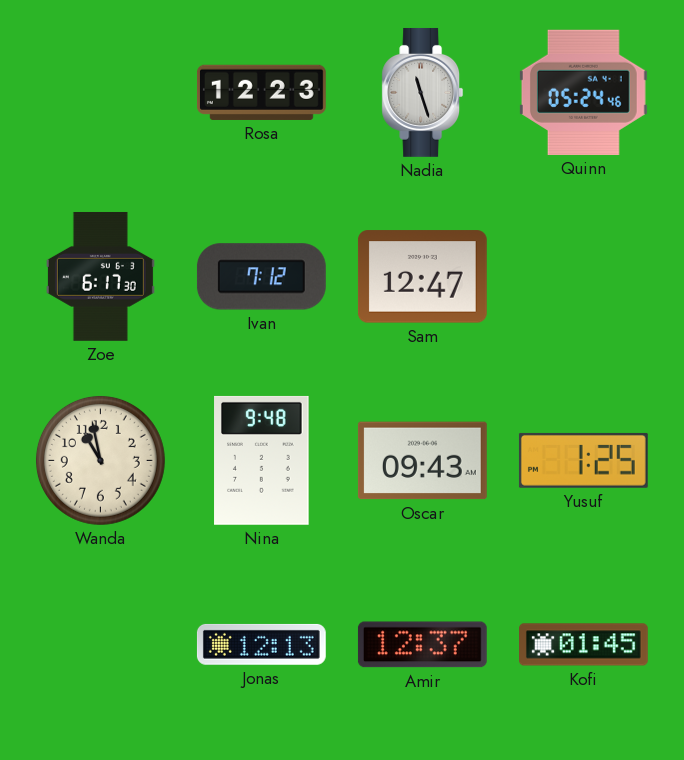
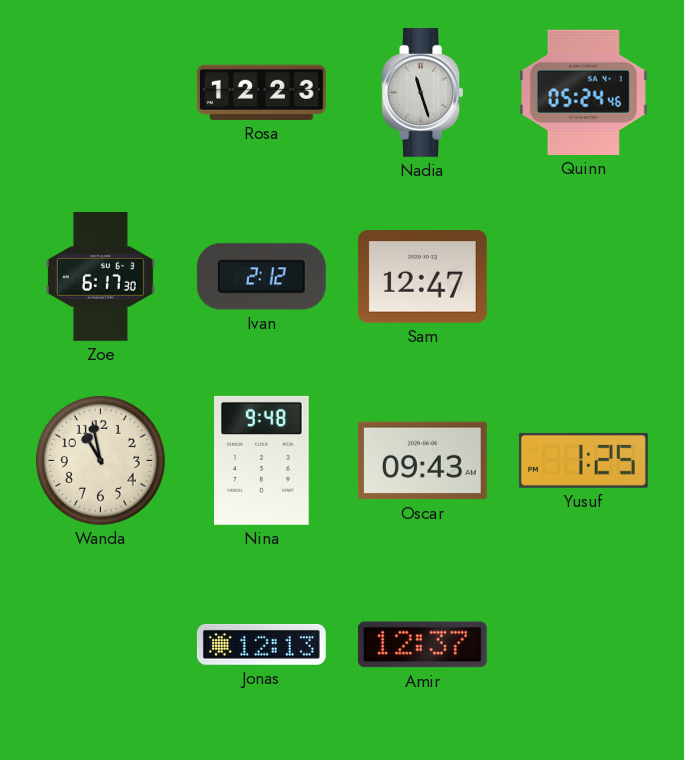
Ivan: 7:12 -> 2:12 (261, 277)
Kofi: 01:45 -> none (584, 645)
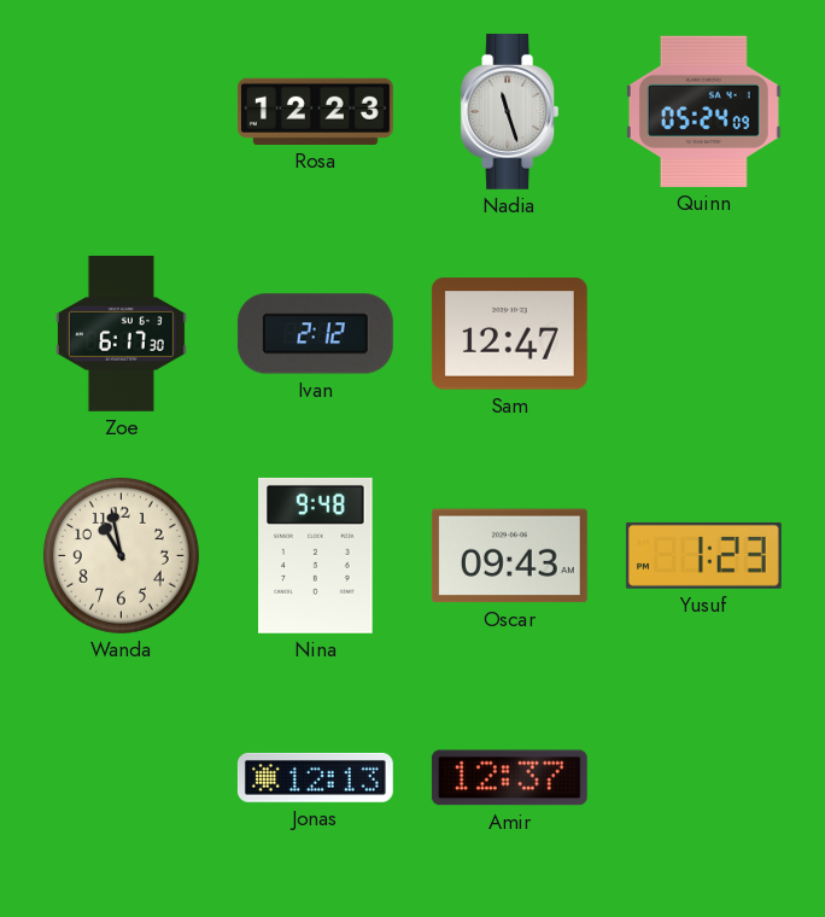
Quinn: 05:24:46 -> 05:24:09 (703, 111)
Yusuf: 1:25 -> 1:23 (703, 555)
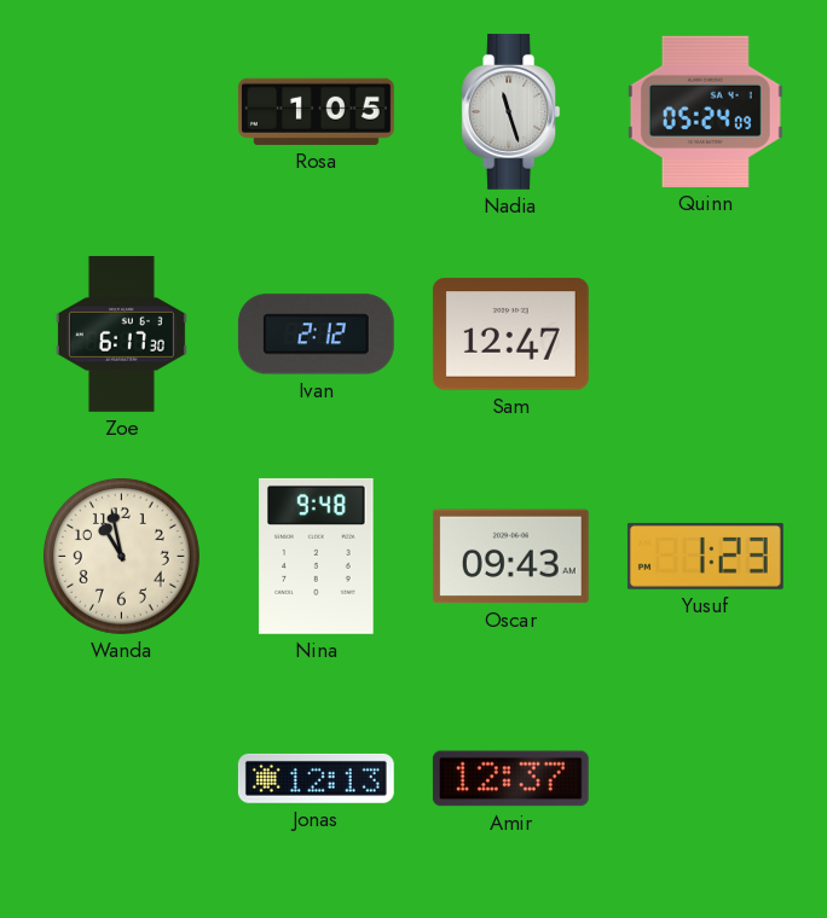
Rosa: 12:23 -> 1:05 (316, 111)
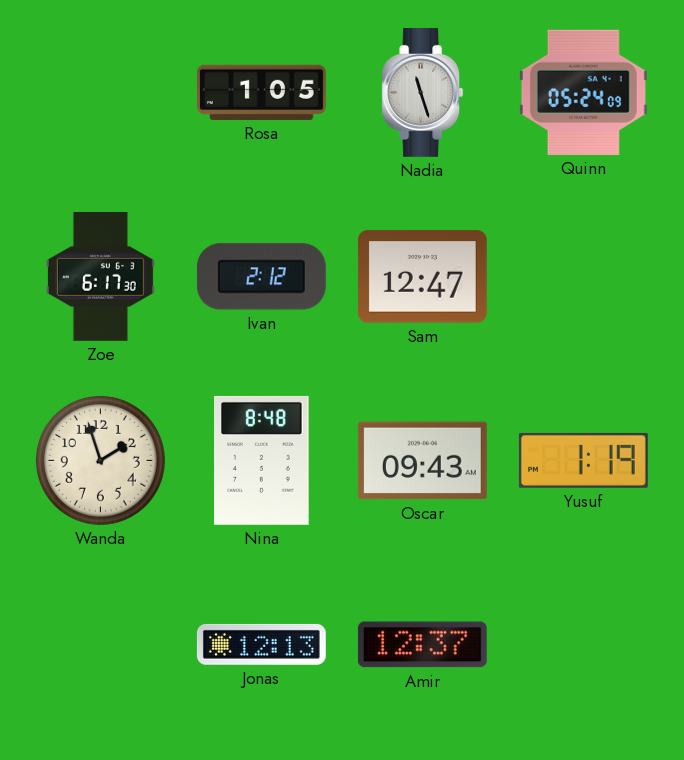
Wanda: 10:58 -> 1:57 (100, 460)
Nina: 9:48 -> 8:48 (262, 460)
Yusuf: 1:23 -> 1:19 (583, 460)
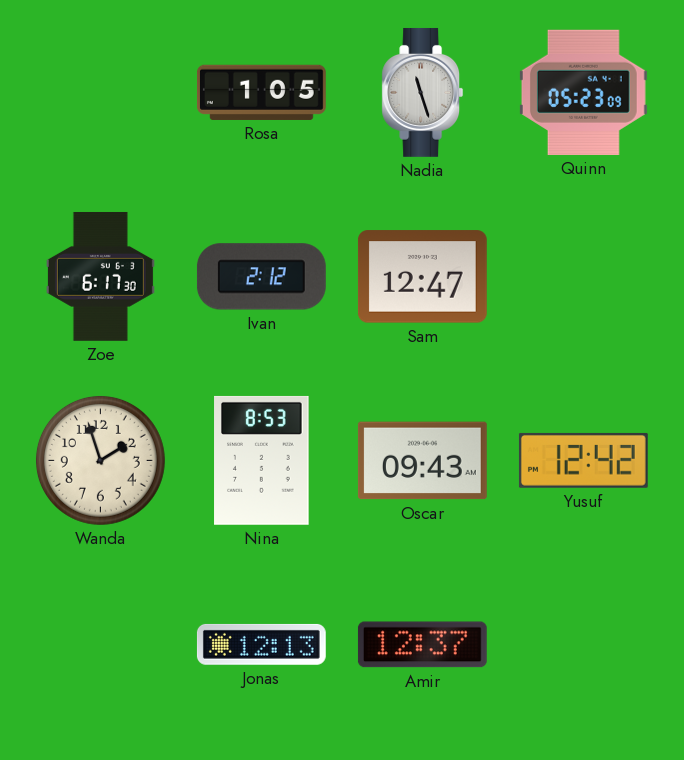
Quinn: 05:24 -> 05:23 (583, 92)
Nina: 8:48 -> 8:53 (262, 460)
Yusuf: 1:19 -> 12:42 (583, 460)
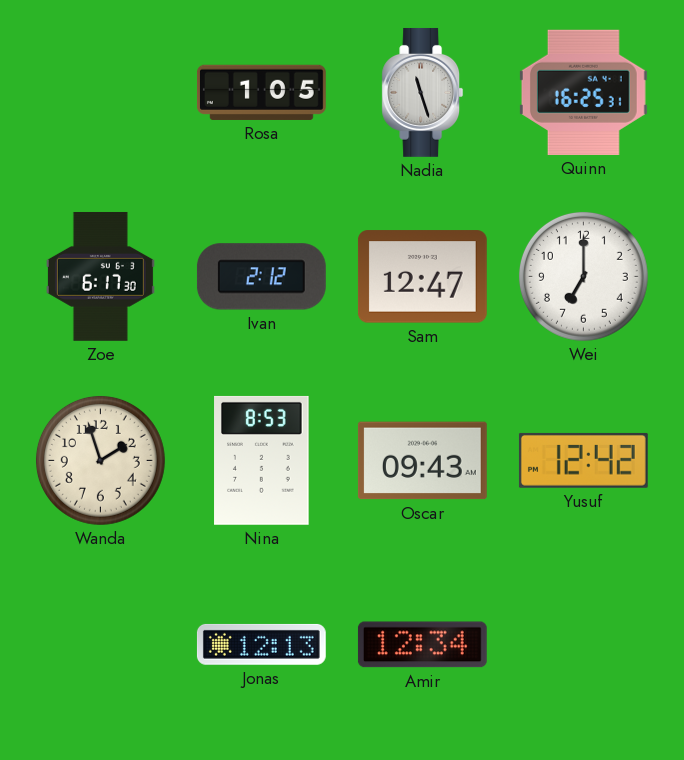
Quinn: 05:23 -> 16:25 (583, 92)
Wei: none -> 7:00 (583, 276)
Amir: 12:37 -> 12:34 (422, 645)
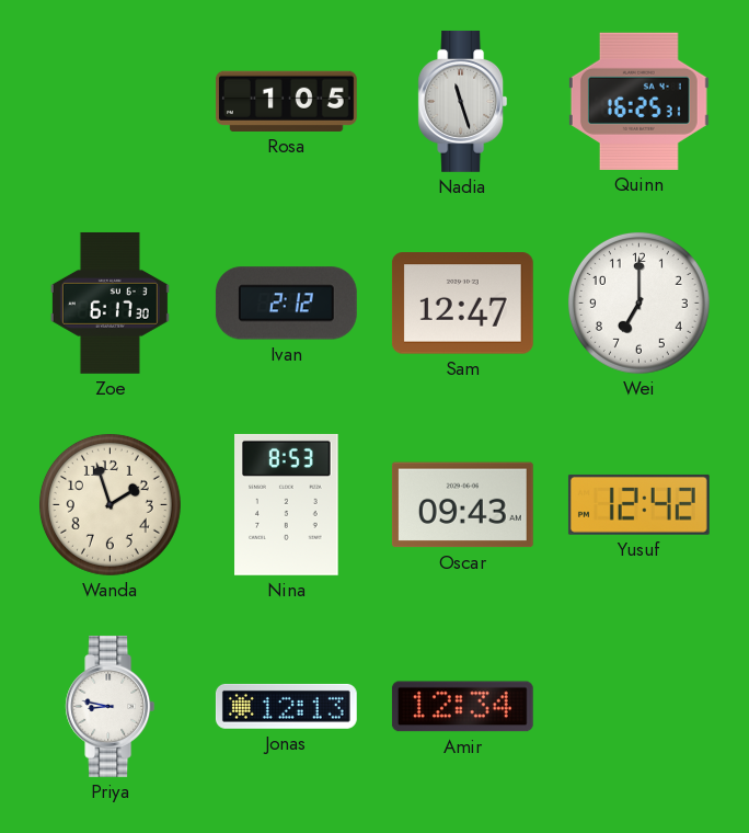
Priya: none -> 8:47 (111, 706)
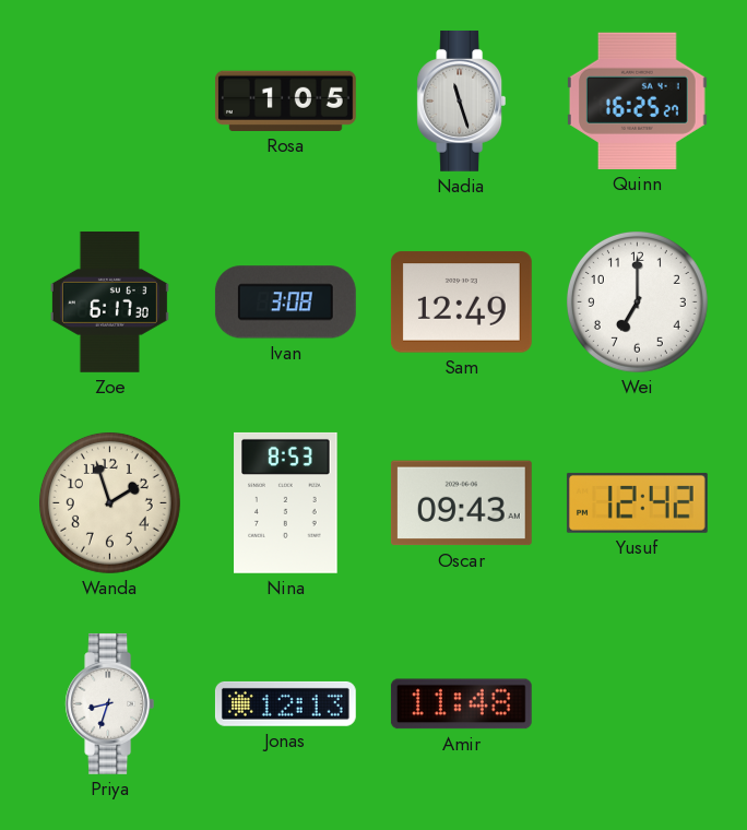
Quinn: 16:25:31 -> 16:25:27 (637, 100)
Ivan: 2:12 -> 3:08 (285, 303)
Sam: 12:47 -> 12:49 (461, 303)
Priya: 8:47 -> 8:33 (110, 703)
Amir: 12:34 -> 11:48 (461, 704)
